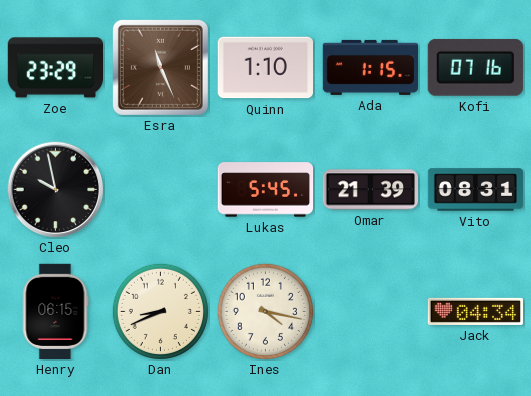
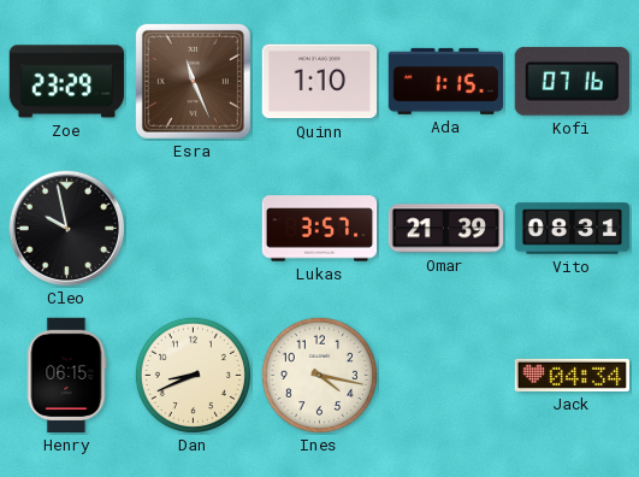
Lukas: 5:45 -> 3:57 (320, 229)
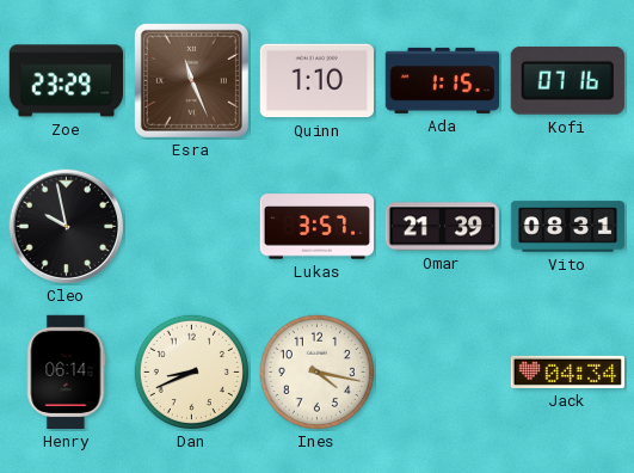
Henry: 06:15 -> 06:14 (66, 373)
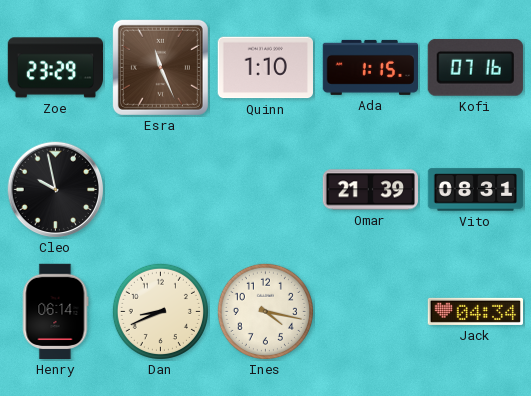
Lukas: 3:57 -> none (318, 227)
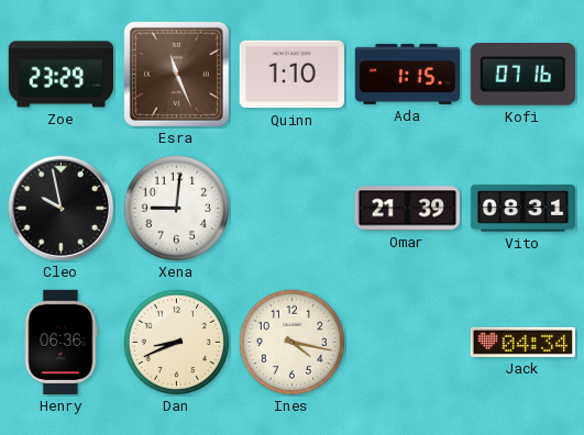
Xena: none -> 9:01 (176, 208)
Henry: 06:14 -> 06:36 (60, 343)
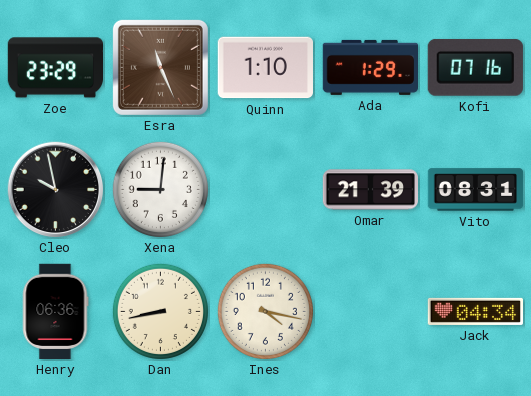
Ada: 1:15 -> 1:29 (370, 67)
Dan: 8:41 -> 8:43 (160, 311)
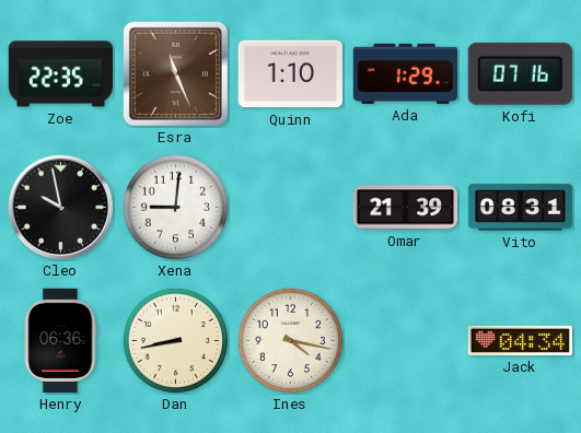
Zoe: 23:29 -> 22:35 (60, 74)
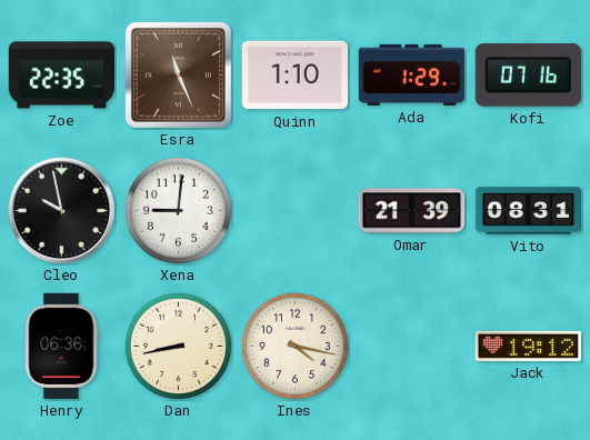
Jack: 04:34 -> 19:12 (528, 346)
